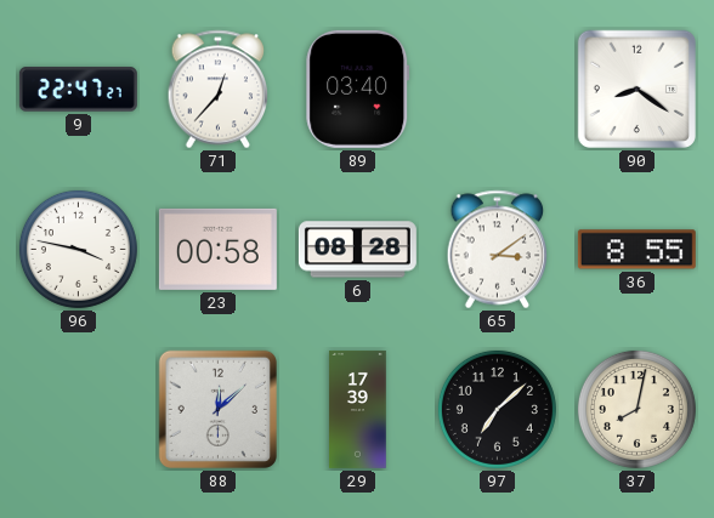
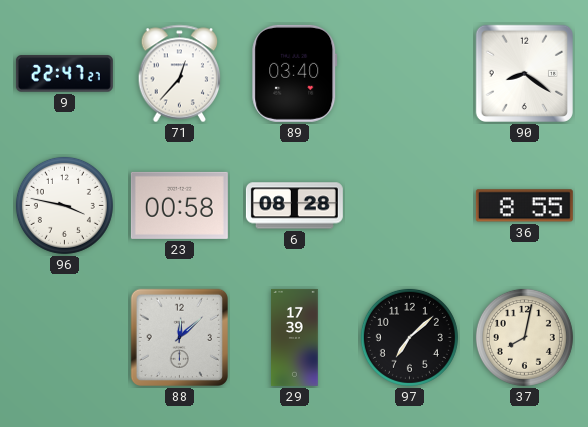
65: 3:09 -> none (498, 250)
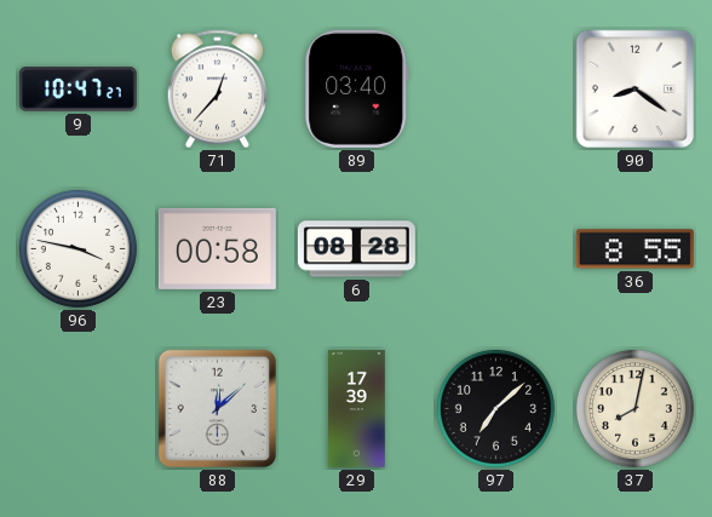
9: 22:47 -> 10:47 (77, 90)
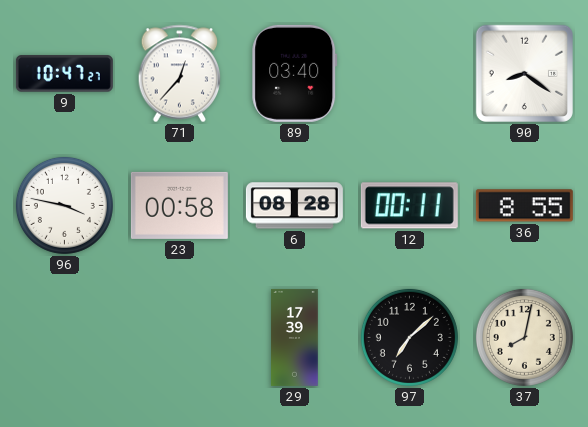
12: none -> 00:11 (409, 206)
88: 12:08 -> none (217, 408)
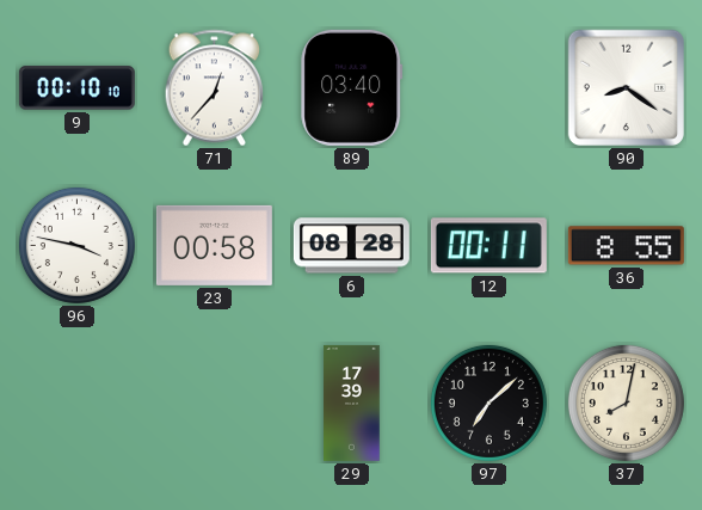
9: 10:47 -> 00:10 (76, 88)
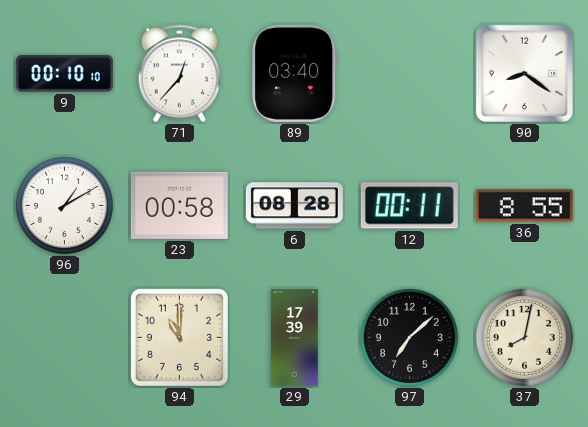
96: 3:47 -> 1:10 (64, 205)
94: none -> 11:00 (179, 337)
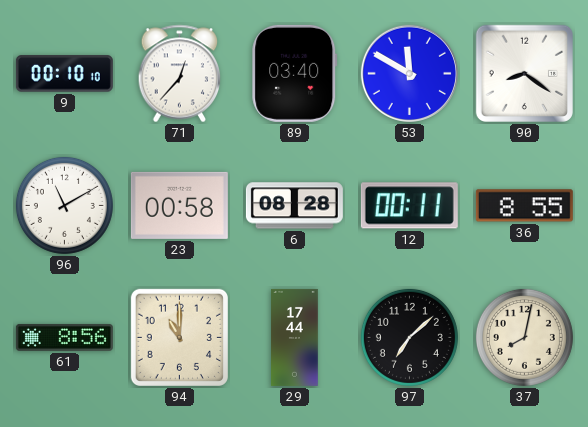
53: none -> 11:50 (409, 73)
96: 1:10 -> 11:10 (64, 205)
61: none -> 8:56 (64, 337)
29: 17:39 -> 17:44 (295, 337)
